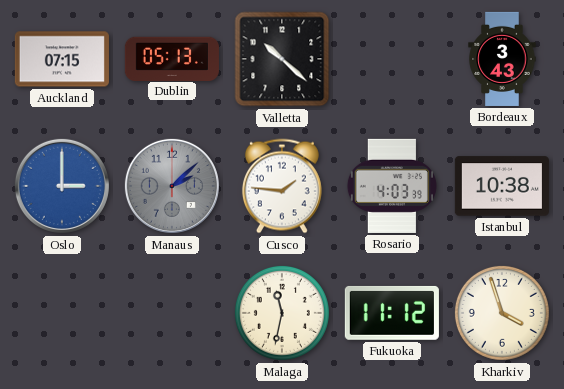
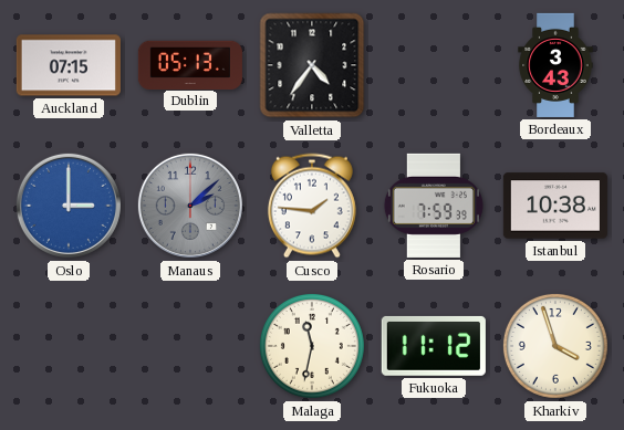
Valletta: 10:22 -> 4:36 (312, 65)
Rosario: 4:03 -> 7:59 (434, 206)
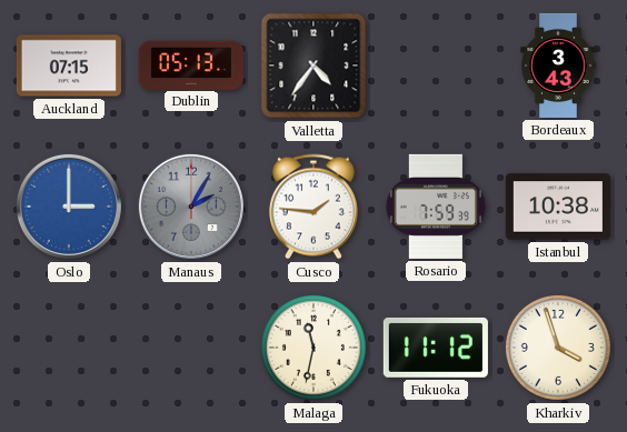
Manaus: 2:08 -> 2:05 (191, 207)
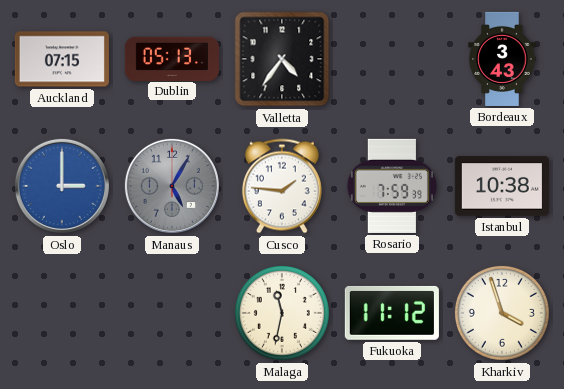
Manaus: 2:05 -> 5:05 (172, 186)
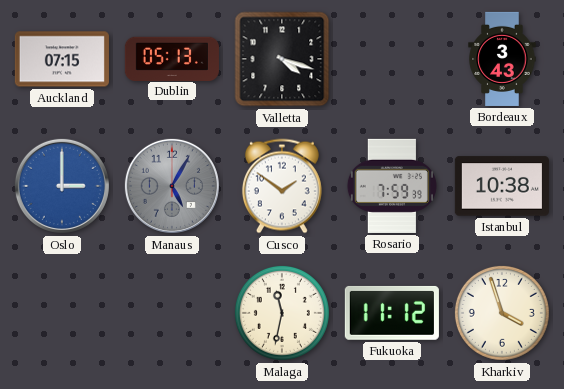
Valletta: 4:36 -> 4:18 (282, 59)
Cusco: 1:46 -> 1:51 (282, 186)
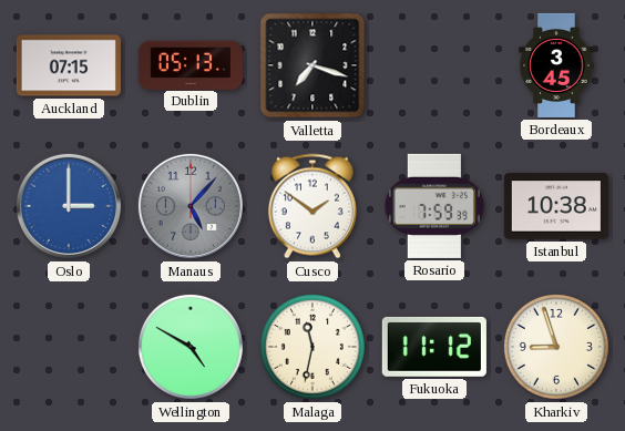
Valletta: 4:18 -> 7:18 (312, 65)
Bordeaux: 3:43 -> 3:45 (556, 65)
Manaus: 5:05 -> 5:07 (191, 206)
Wellington: none -> 4:50 (191, 347)
Kharkiv: 3:57 -> 8:57 (556, 347)
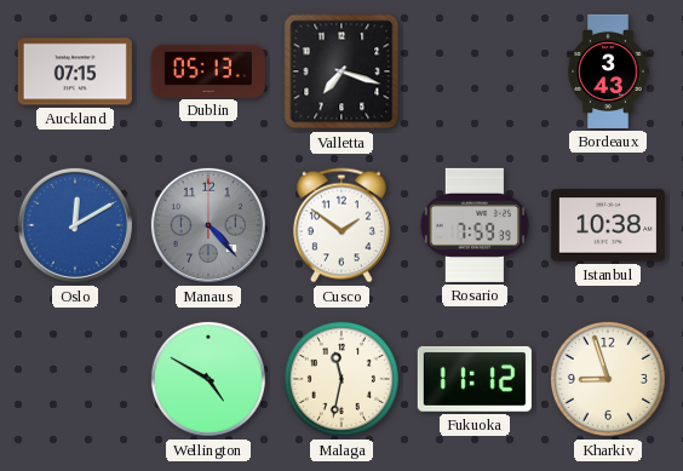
Bordeaux: 3:45 -> 3:43 (608, 71)
Oslo: 3:00 -> 12:10 (75, 225)
Manaus: 5:07 -> 4:23 (208, 225)
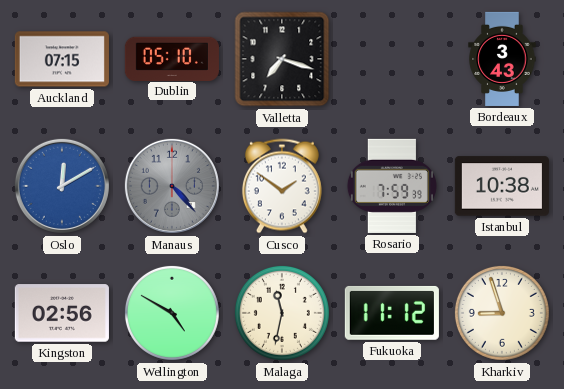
Dublin: 05:13 -> 05:10 (172, 58)
Kingston: none -> 02:56 (62, 313)
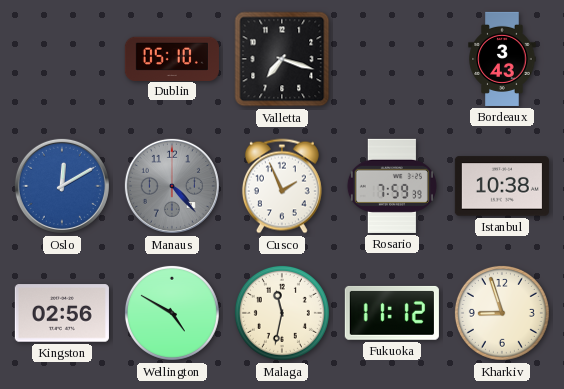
Auckland: 07:15 -> none (62, 59)
Cusco: 1:51 -> 1:56 (282, 186)
